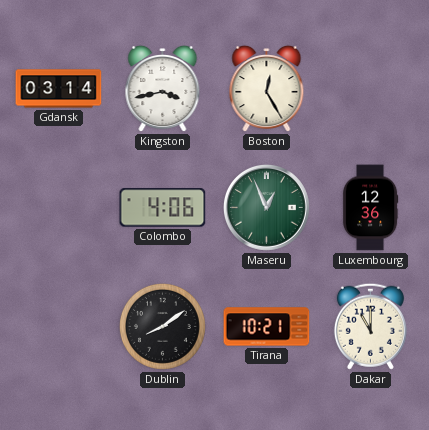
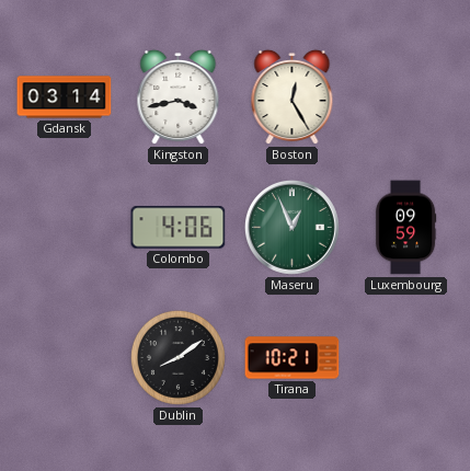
Luxembourg: 12:36 -> 09:59 (405, 228)
Dakar: 11:00 -> none (370, 326)
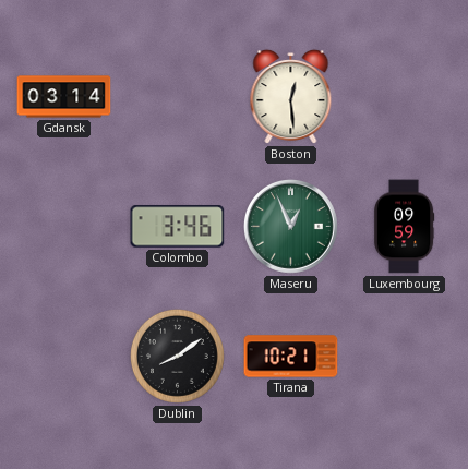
Kingston: 3:43 -> none (179, 97)
Boston: 12:25 -> 12:29 (291, 97)
Colombo: 4:06 -> 3:46 (178, 227)
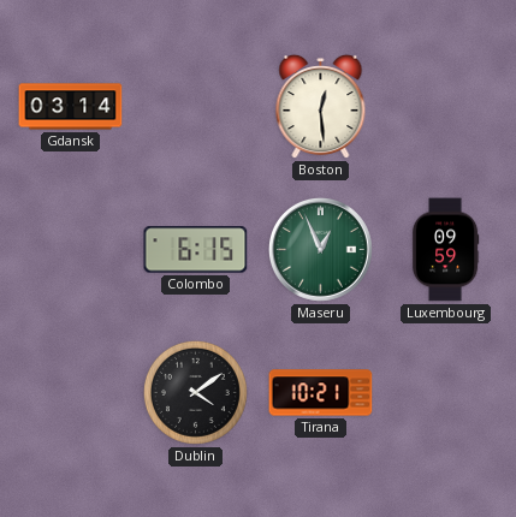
Colombo: 3:46 -> 6:15 (196, 250)
Dublin: 8:09 -> 4:09 (195, 392)
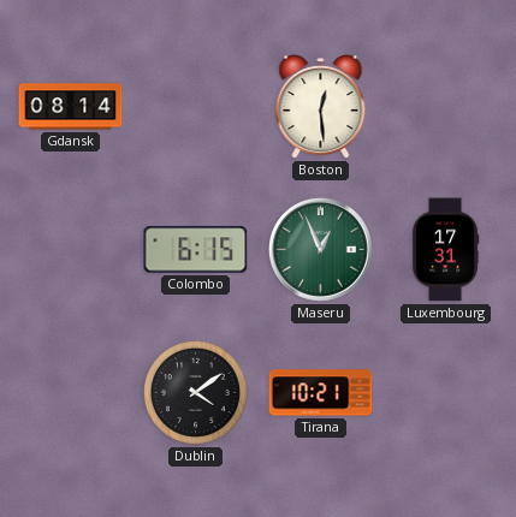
Gdansk: 03:14 -> 08:14 (71, 107)
Luxembourg: 09:59 -> 17:31 (445, 250)
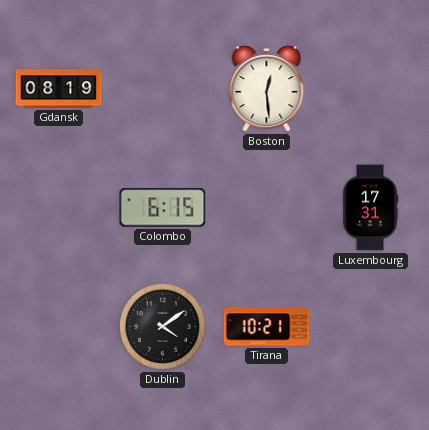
Gdansk: 08:14 -> 08:19 (59, 89)
Maseru: 12:56 -> none (320, 249)
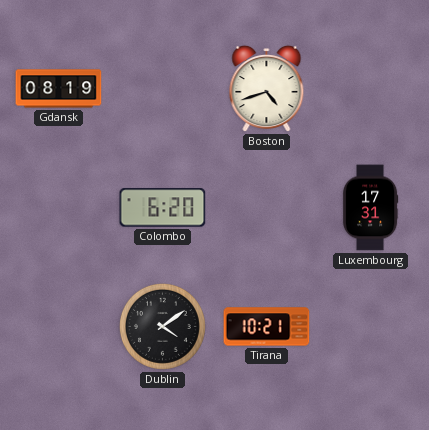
Boston: 12:29 -> 4:42 (267, 89)
Colombo: 6:15 -> 6:20 (163, 208)
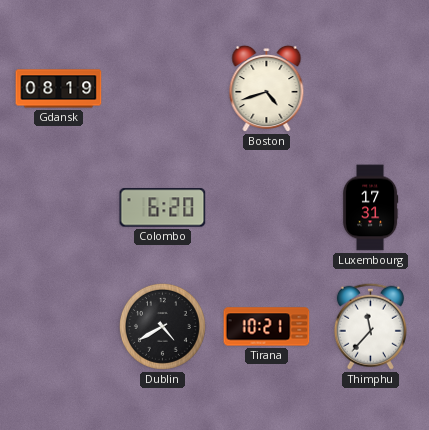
Dublin: 4:09 -> 4:40 (162, 326)
Thimphu: none -> 11:37 (370, 326)
